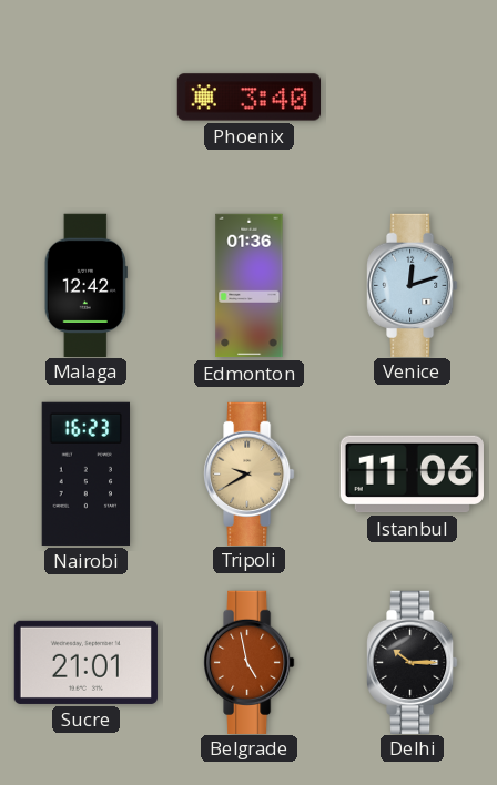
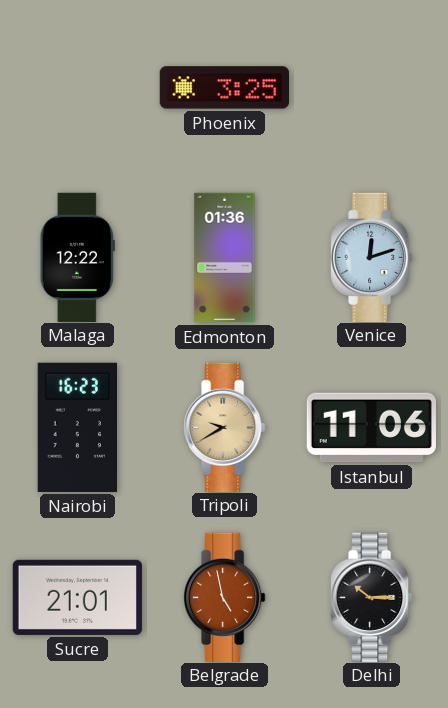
Phoenix: 3:40 -> 3:25 (224, 88)
Malaga: 12:42 -> 12:22 (77, 257)
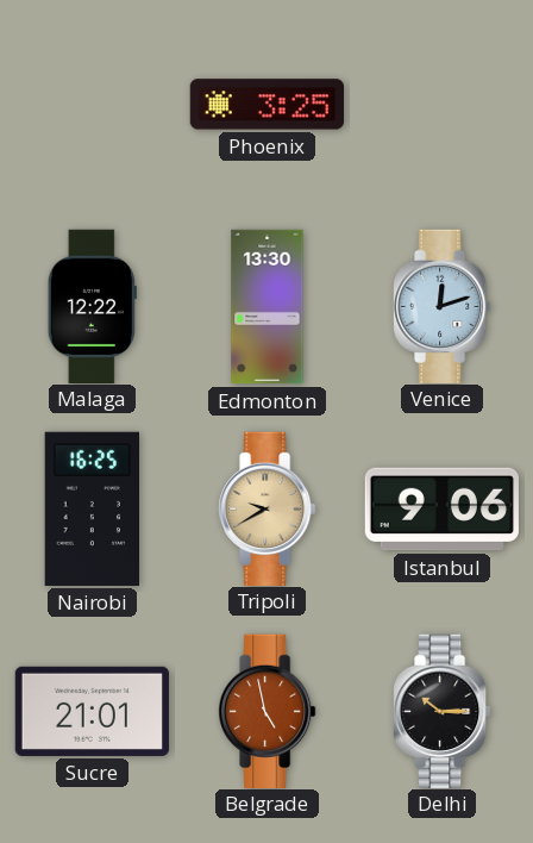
Edmonton: 01:36 -> 13:30 (268, 307)
Nairobi: 16:23 -> 16:25 (92, 508)
Istanbul: 11:06 -> 9:06 (441, 510)
